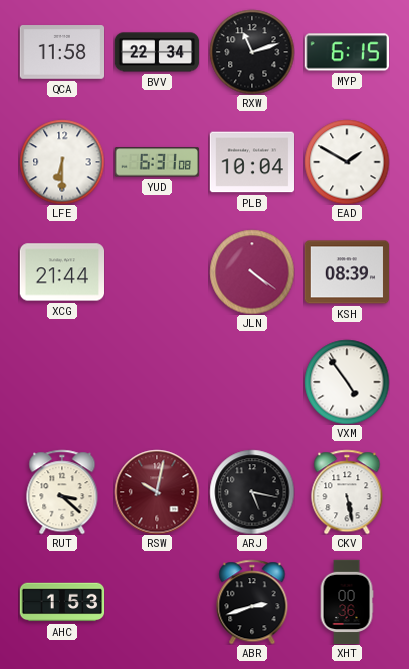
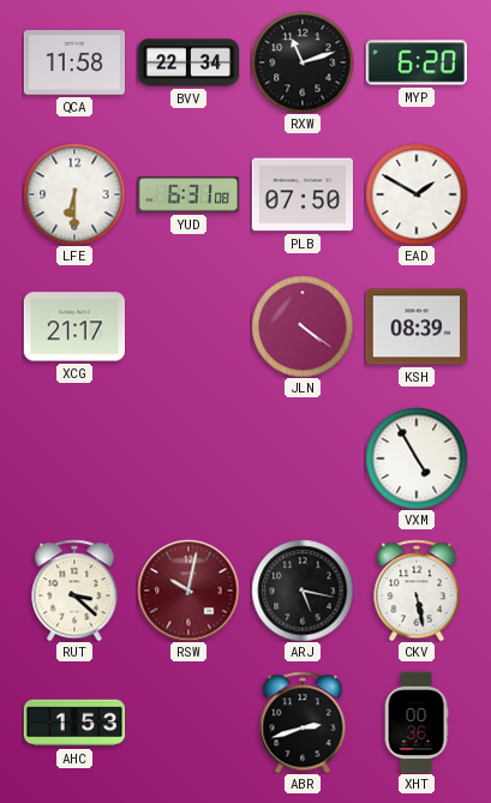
MYP: 6:15 -> 6:20 (415, 62)
PLB: 10:04 -> 07:50 (301, 194)
XCG: 21:44 -> 21:17 (73, 326)
VXM: 4:54 -> 4:55 (417, 459)
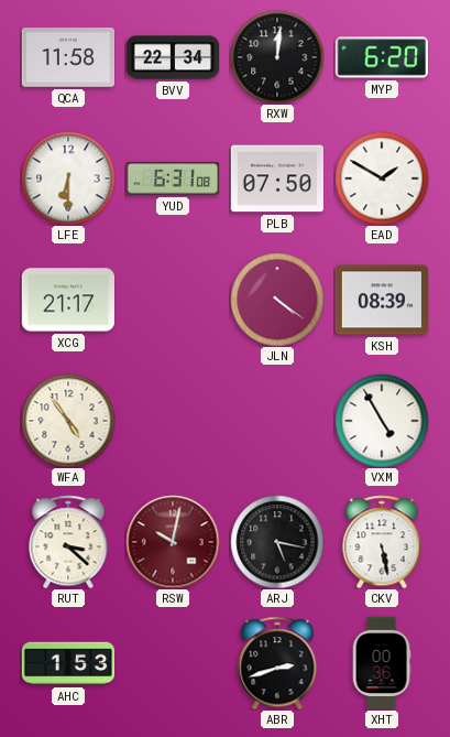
RXW: 11:12 -> 12:01 (277, 57)
WFA: none -> 4:54 (68, 421)
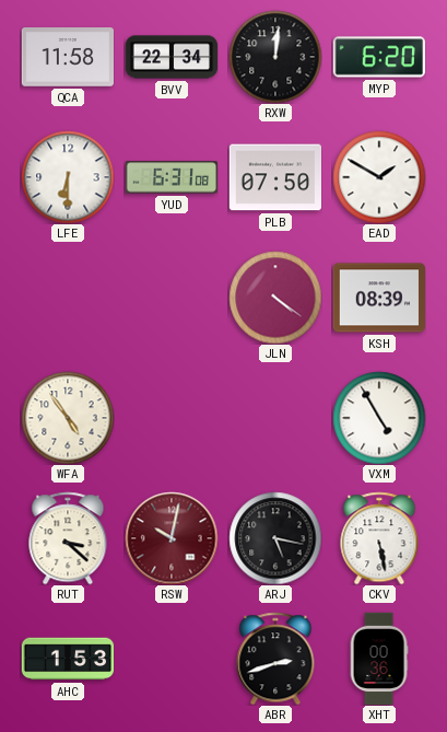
XCG: 21:17 -> none (67, 300)
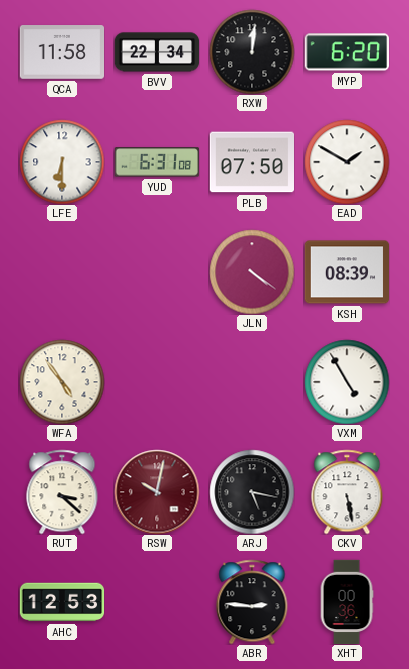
AHC: 1:53 -> 12:53 (62, 602)
ABR: 2:42 -> 2:46 (252, 602)
